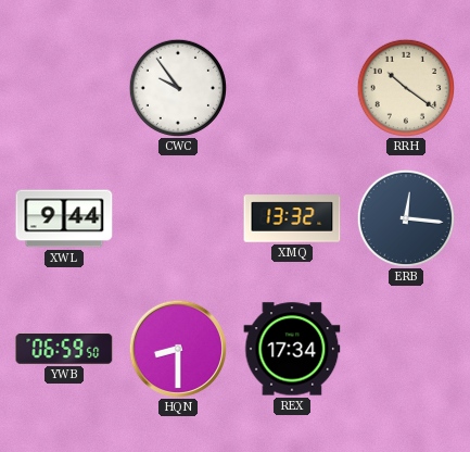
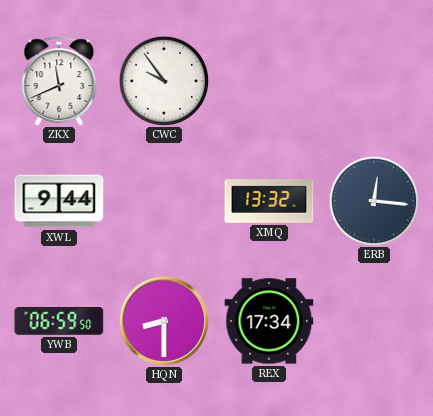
ZKX: none -> 11:41 (59, 81)
RRH: 10:21 -> none (405, 87)
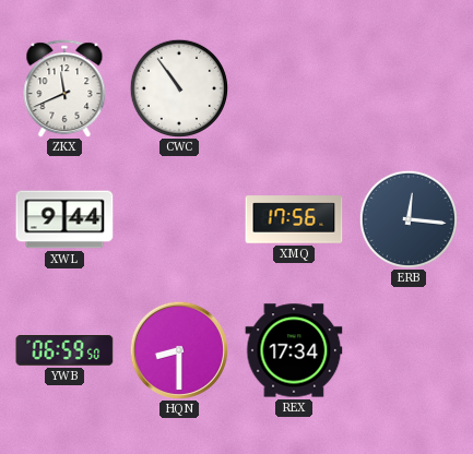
CWC: 9:54 -> 10:54 (178, 87)
XMQ: 13:32 -> 17:56 (294, 219)
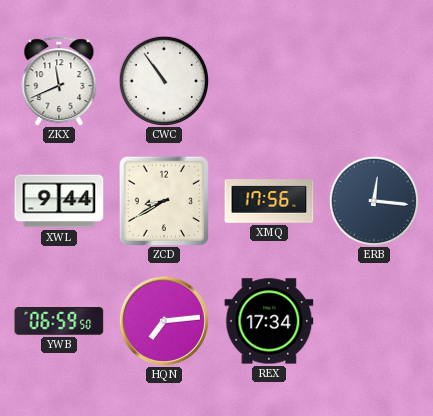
ZCD: none -> 8:40 (164, 201)
HQN: 8:30 -> 7:14 (163, 320)
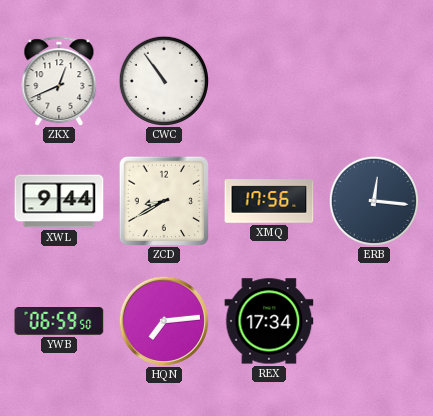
ZKX: 11:41 -> 12:41 (59, 81)
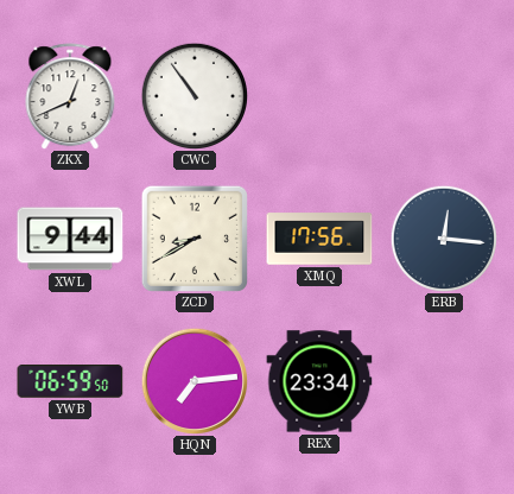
REX: 17:34 -> 23:34 (319, 381)
